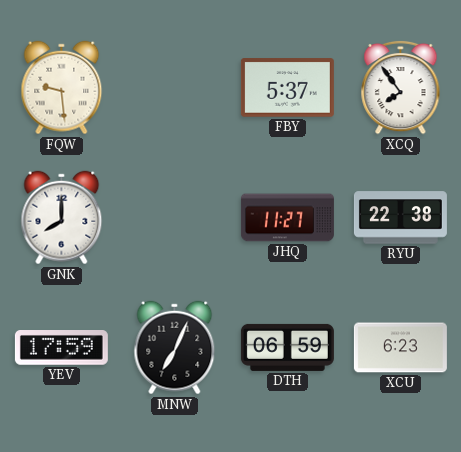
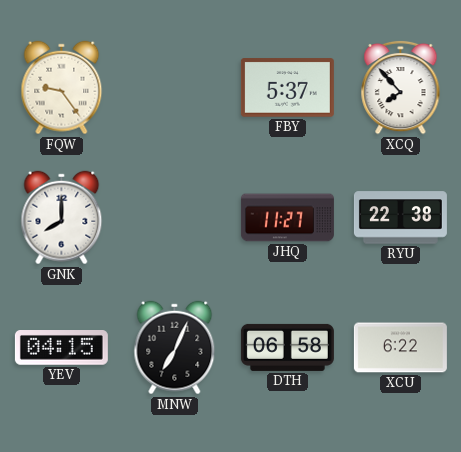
FQW: 9:29 -> 9:24 (62, 88)
XCQ: 7:54 -> 7:53 (401, 87)
YEV: 17:59 -> 04:15 (61, 348)
DTH: 06:59 -> 06:58 (287, 347)
XCU: 6:23 -> 6:22 (400, 348)
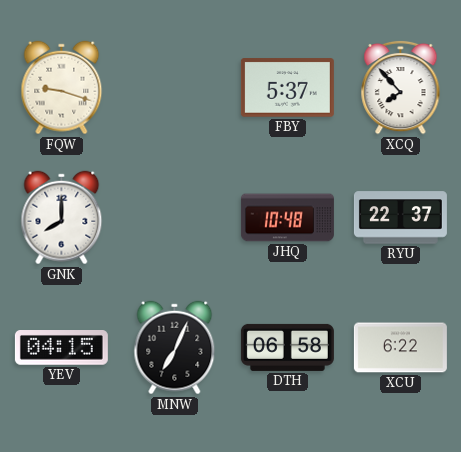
FQW: 9:24 -> 9:18 (62, 88)
JHQ: 11:27 -> 10:48 (287, 218)
RYU: 22:38 -> 22:37 (400, 218)
